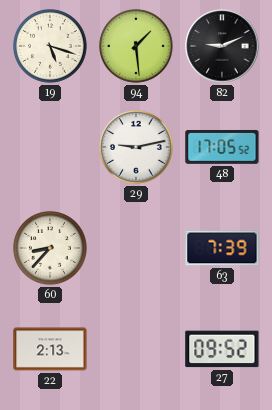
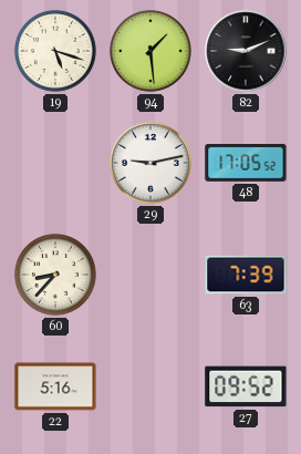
22: 2:13 -> 5:16 (55, 386)
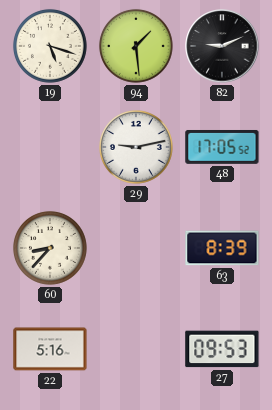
63: 7:39 -> 8:39 (222, 248)
27: 09:52 -> 09:53 (222, 349)
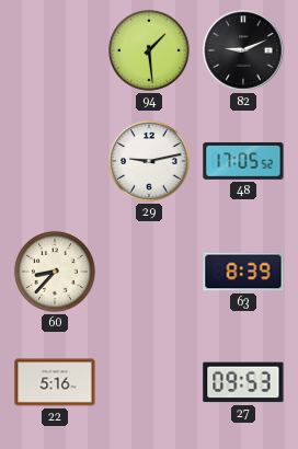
19: 5:18 -> none (50, 46)
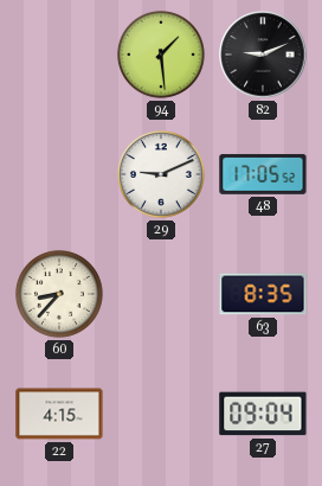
29: 9:13 -> 9:11 (161, 174)
63: 8:39 -> 8:35 (263, 294)
22: 5:16 -> 4:15 (59, 414)
27: 09:53 -> 09:04 (263, 414)
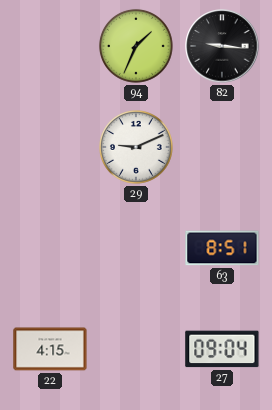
94: 1:29 -> 1:34 (136, 46)
82: 9:11 -> 9:16 (222, 46)
48: 17:05 -> none (263, 174)
60: 8:37 -> none (59, 294)
63: 8:35 -> 8:51 (222, 248)
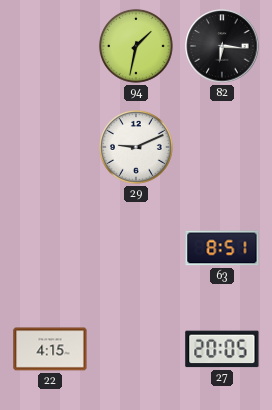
94: 1:34 -> 1:32 (136, 46)
82: 9:16 -> 6:16 (222, 46)
27: 09:04 -> 20:05 (222, 349)
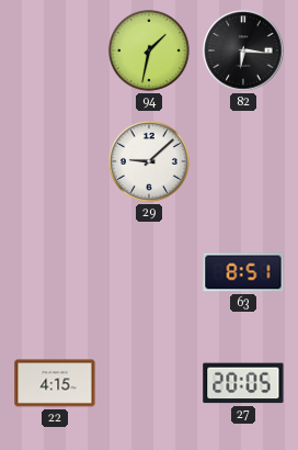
29: 9:11 -> 9:08 (149, 161)
